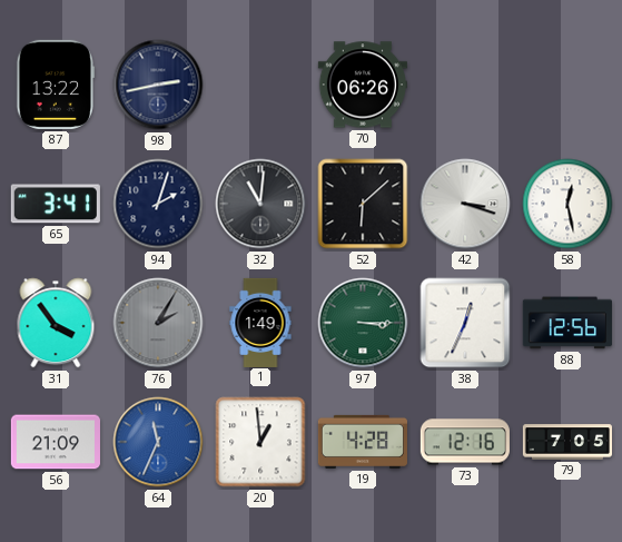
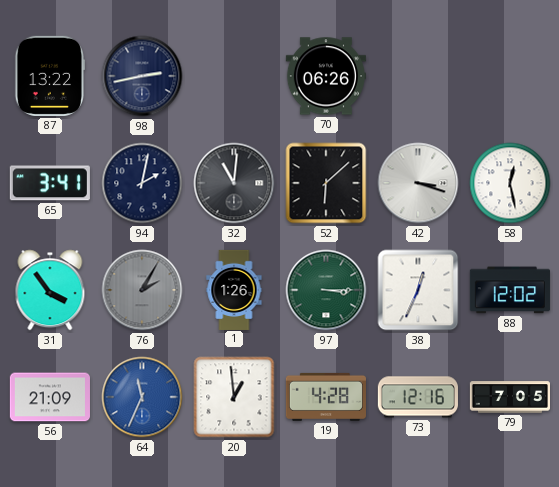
94: 2:03 -> 2:02 (142, 183)
1: 1:49 -> 1:26 (234, 289)
88: 12:56 -> 12:02 (510, 290)
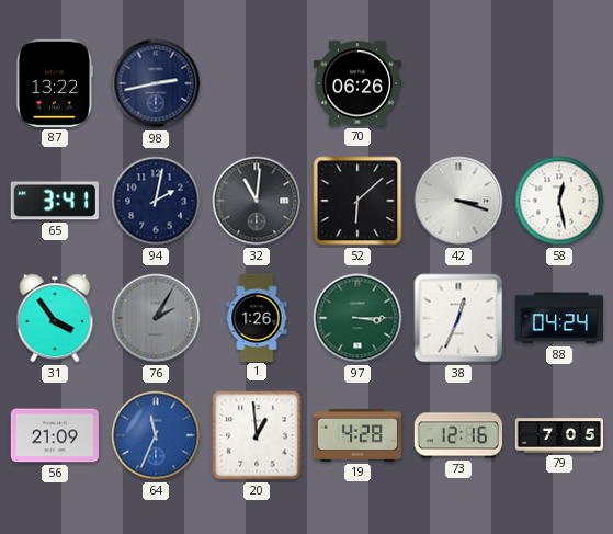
88: 12:02 -> 04:24 (559, 318)
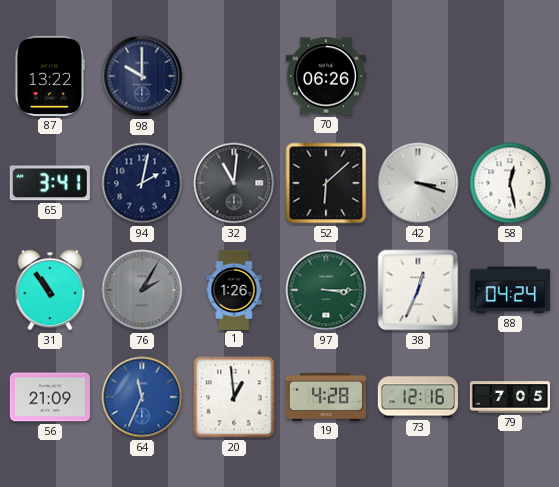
98: 2:43 -> 10:00 (142, 76)
31: 3:54 -> 10:54 (50, 290)
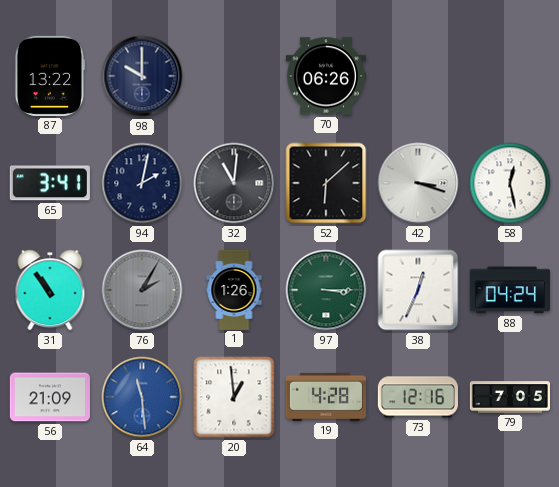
64: 11:34 -> 11:29 (142, 397)
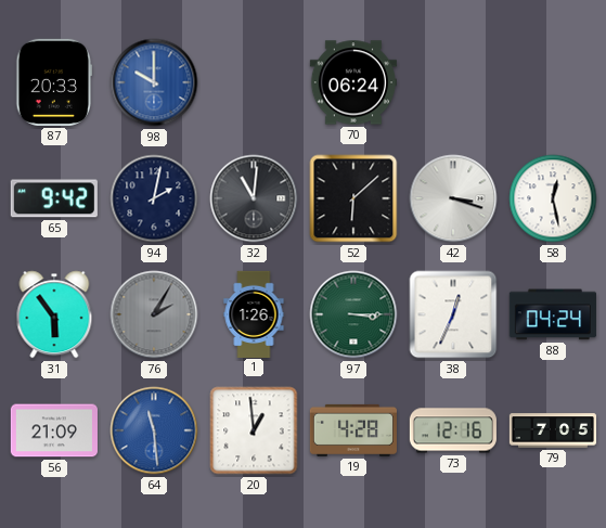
87: 13:22 -> 20:33 (54, 82)
98 dial: navy -> blue (154, 82)
70: 06:26 -> 06:24 (353, 82)
65: 3:41 -> 9:42 (54, 198)
31: 10:54 -> 5:54 (54, 314)
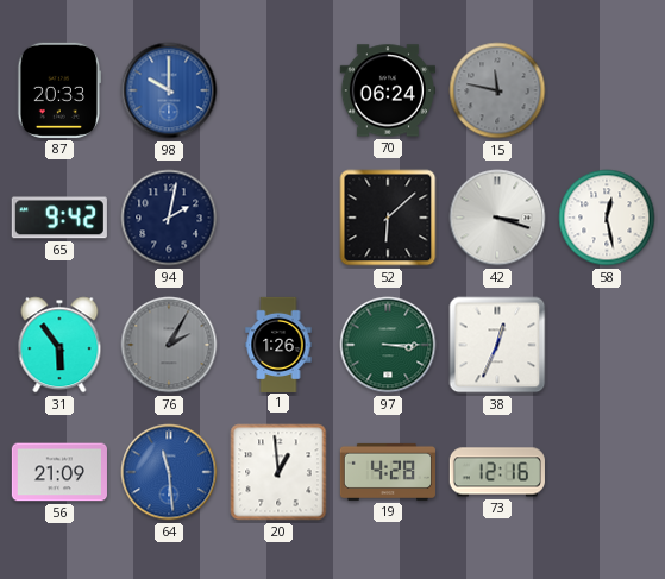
15: none -> 11:47 (497, 90)
32: 11:01 -> none (254, 198)
88: 04:24 -> none (553, 314)
79: 7:05 -> none (552, 430)
